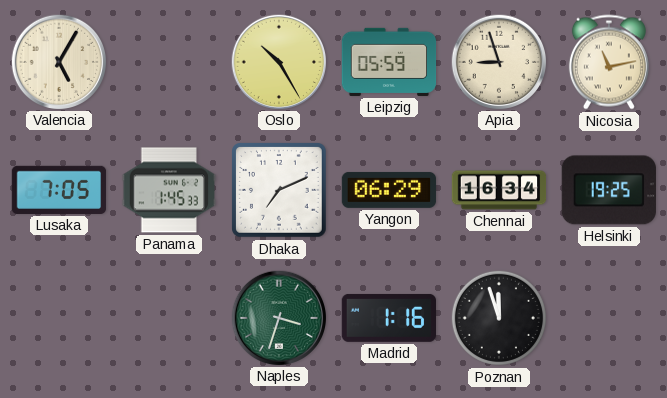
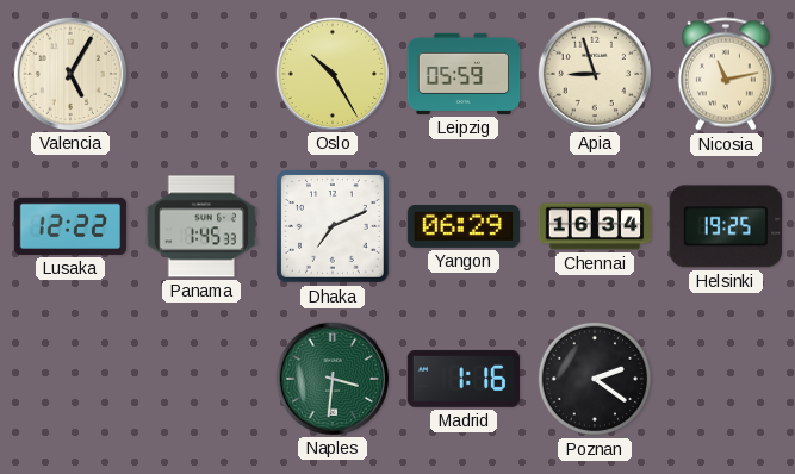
Lusaka: 7:05 -> 12:22 (70, 226)
Naples: 3:33 -> 3:31 (331, 378)
Poznan: 11:57 -> 2:21 (595, 379)
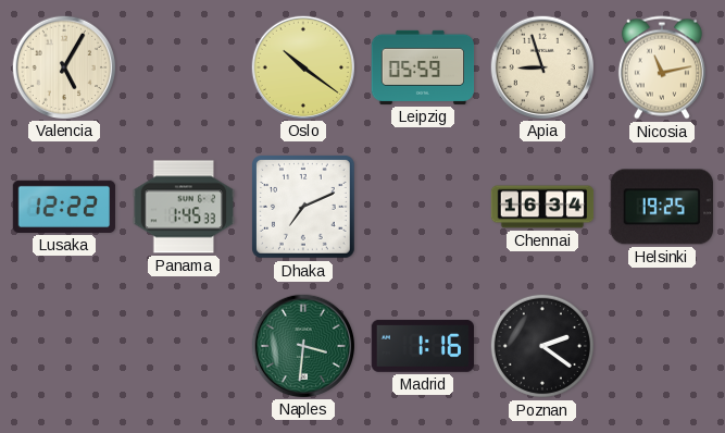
Oslo: 10:25 -> 10:21 (302, 66)
Yangon: 06:29 -> none (464, 226)
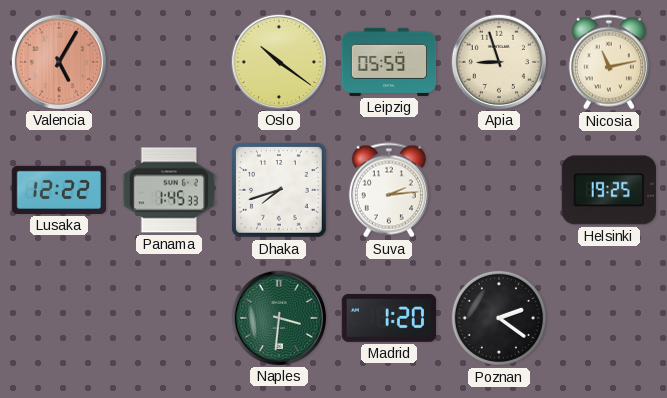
Valencia dial: cream -> salmon (58, 61)
Dhaka: 7:11 -> 7:42 (280, 191)
Suva: none -> 2:14 (389, 190)
Chennai: 16:34 -> none (542, 207)
Madrid: 1:16 -> 1:20 (388, 318)
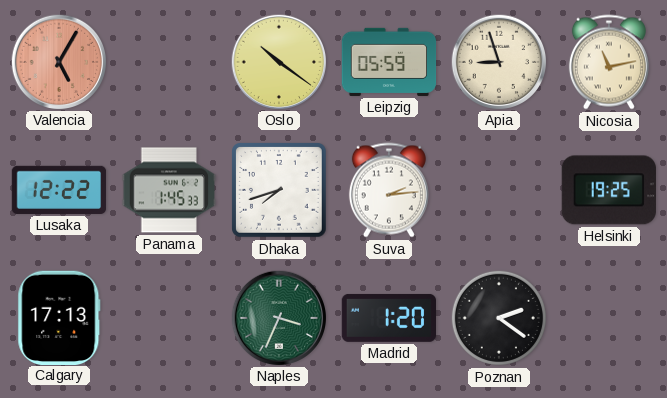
Calgary: none -> 17:13 (59, 317)
Naples: 3:31 -> 3:34 (278, 317)
